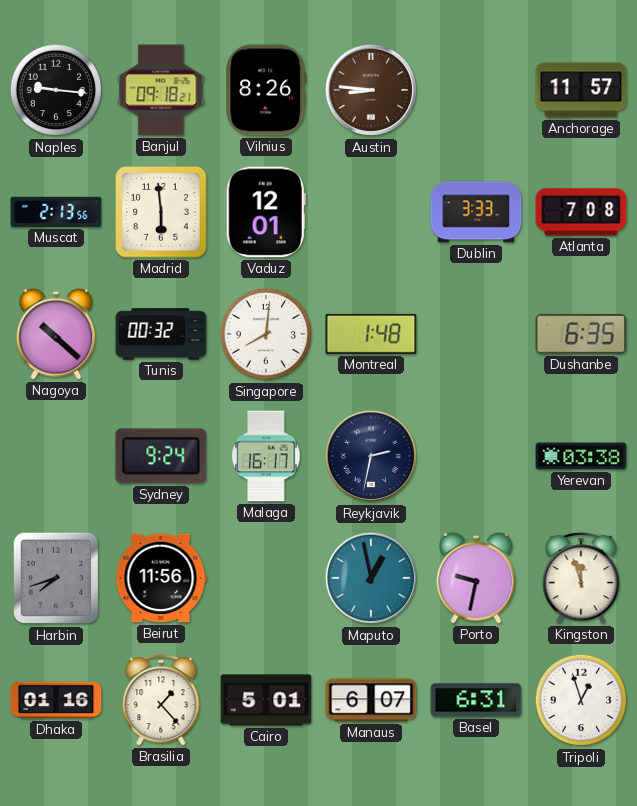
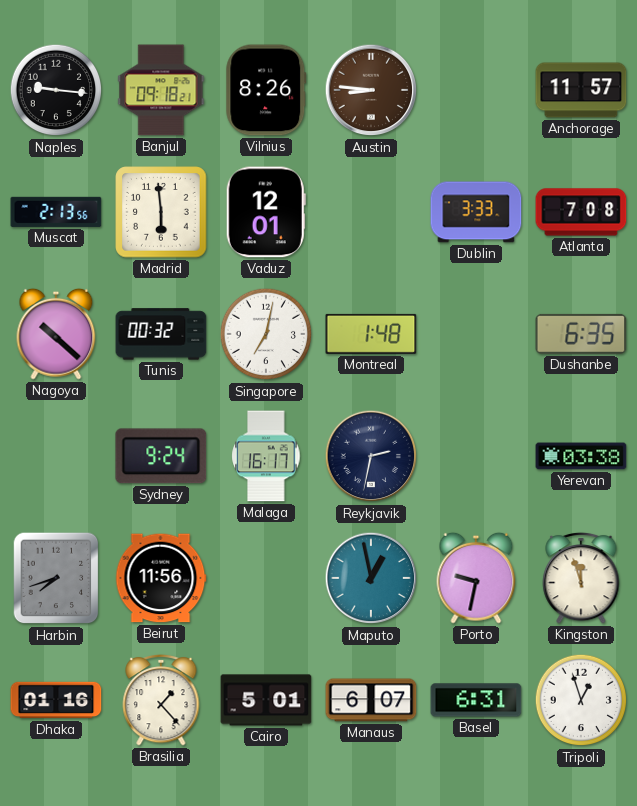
Singapore: 8:01 -> 7:02 (266, 334)
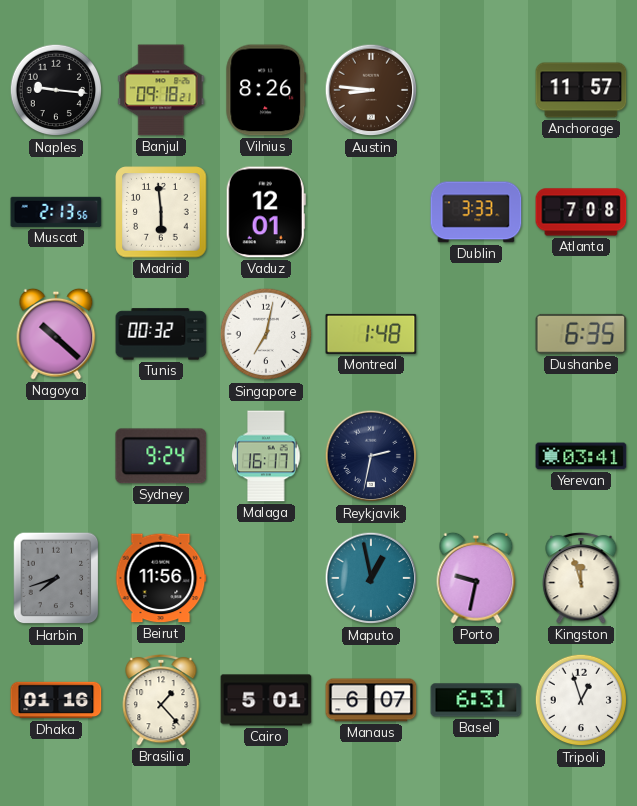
Yerevan: 03:38 -> 03:41 (581, 456)
